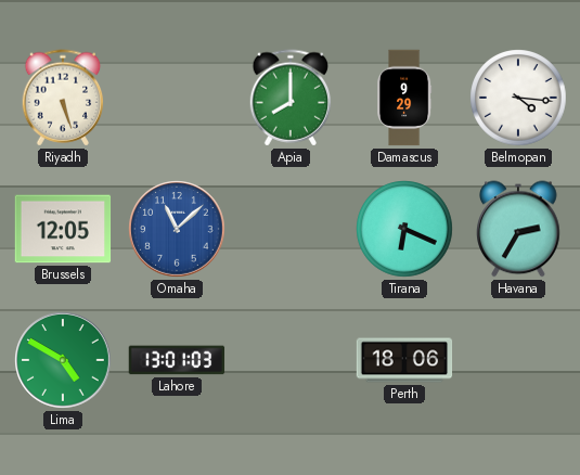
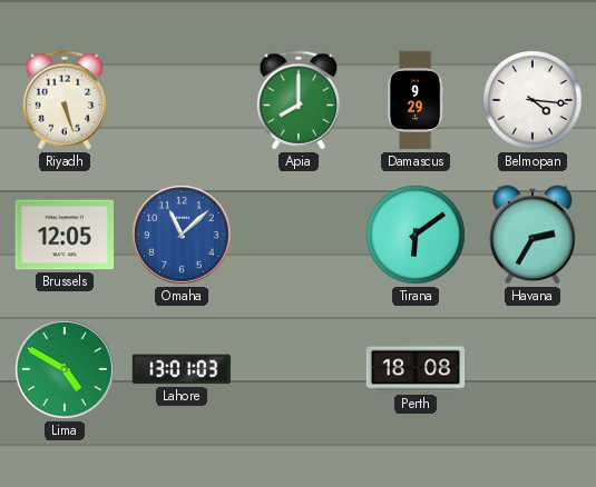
Tirana: 6:19 -> 6:09 (416, 235)
Perth: 18:06 -> 18:08 (416, 369)
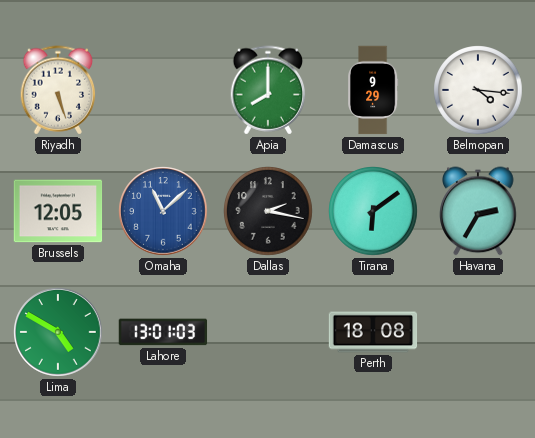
Dallas: none -> 2:17 (268, 211)
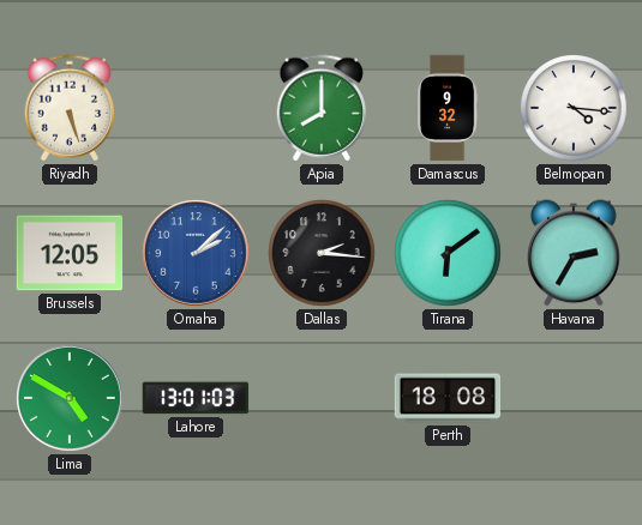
Damascus: 9:29 -> 9:32 (449, 108)
Omaha: 11:08 -> 2:08 (196, 253)
Dallas: 2:17 -> 2:16 (322, 253)
